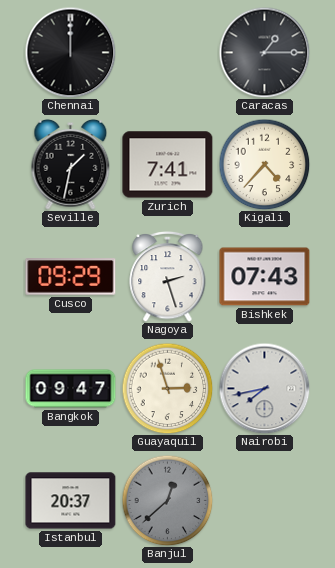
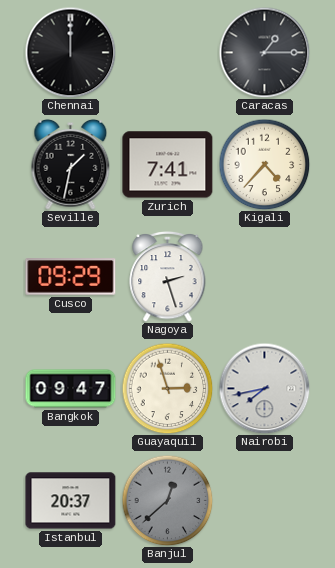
Bishkek: 07:43 -> none (265, 277)
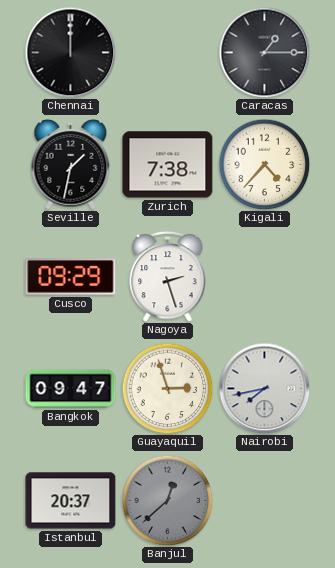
Zurich: 7:41 -> 7:38 (168, 165)
